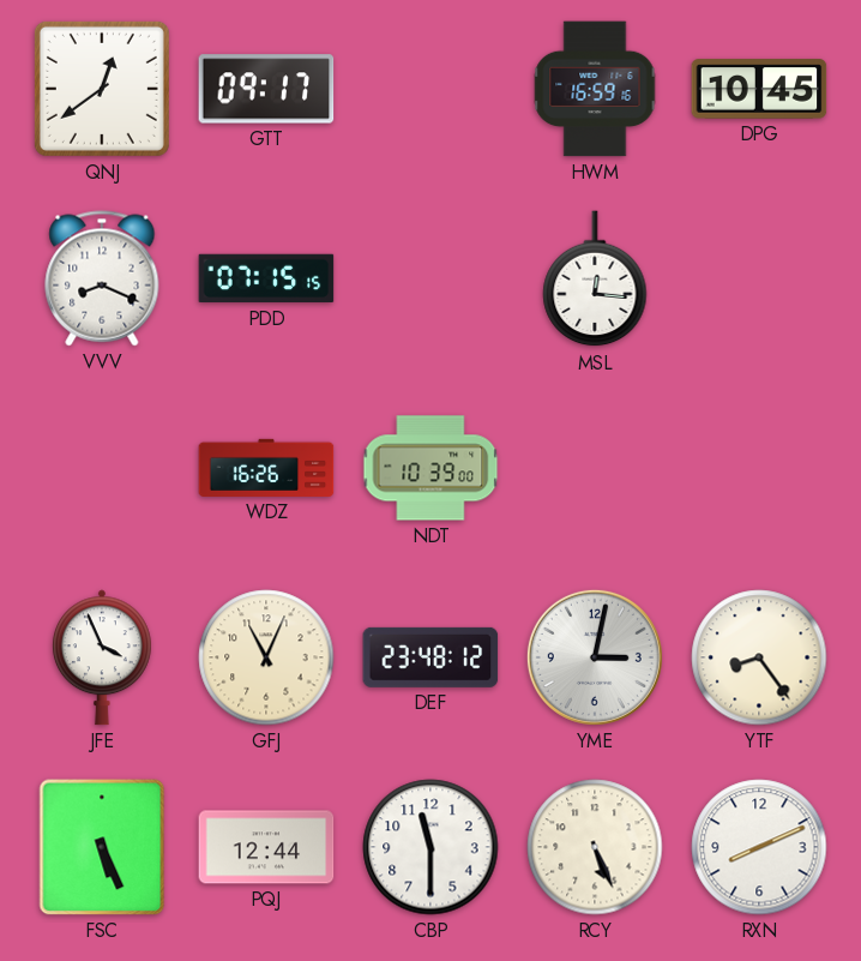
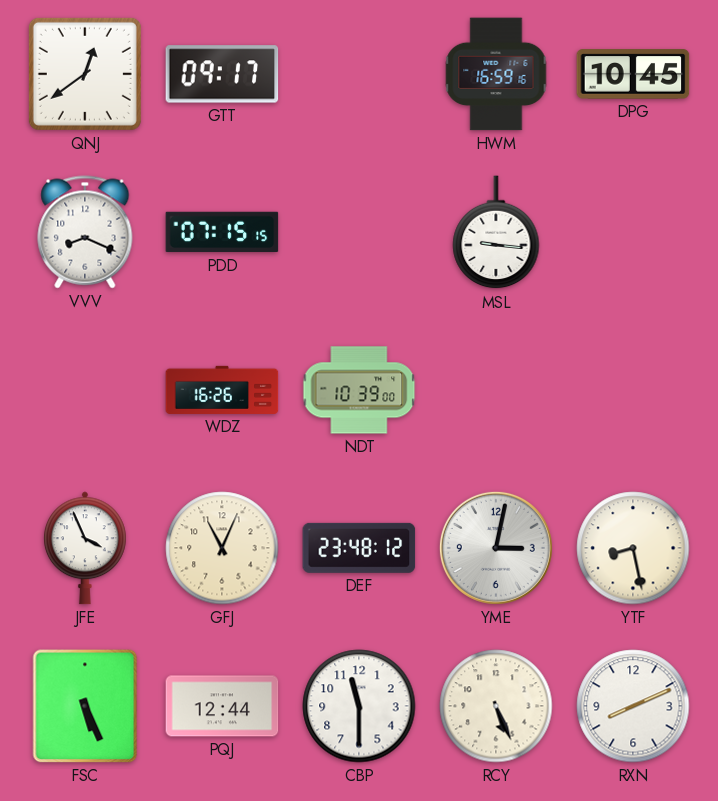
MSL: 12:16 -> 9:16 (496, 233)
YTF: 8:24 -> 8:28 (633, 548)
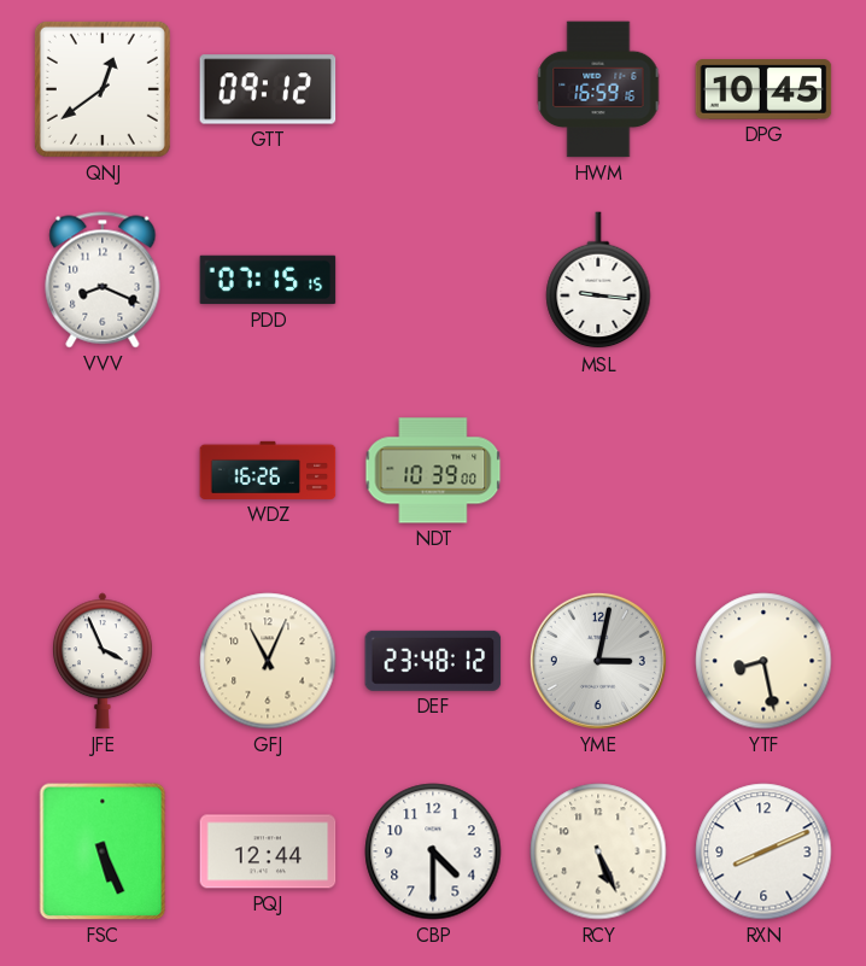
GTT: 09:17 -> 09:12 (268, 89)
CBP: 11:30 -> 4:30 (433, 851)
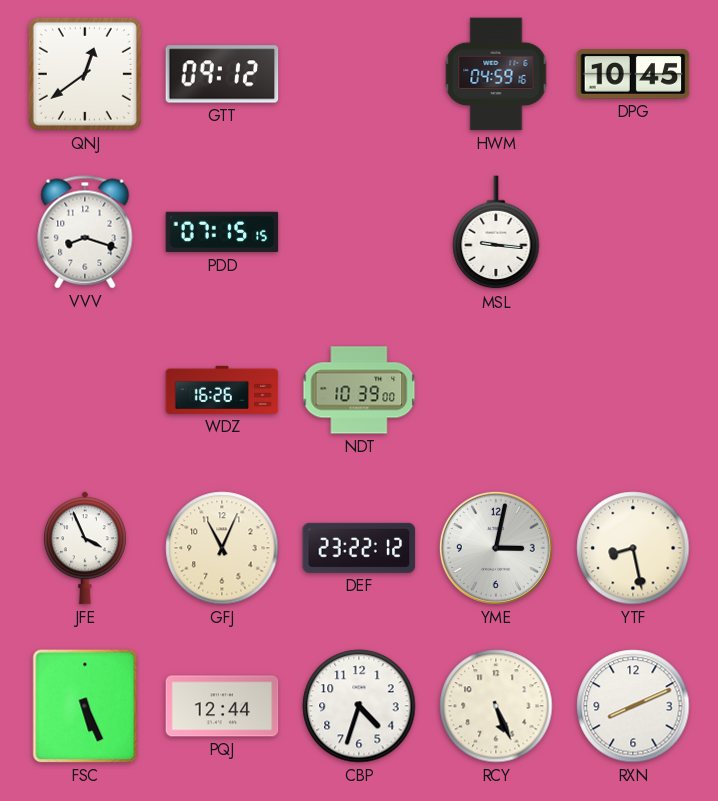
HWM: 16:59 -> 04:59 (496, 74)
VVV: 8:19 -> 8:18 (85, 232)
DEF: 23:48 -> 23:22 (359, 548)
CBP: 4:30 -> 4:33 (359, 706)
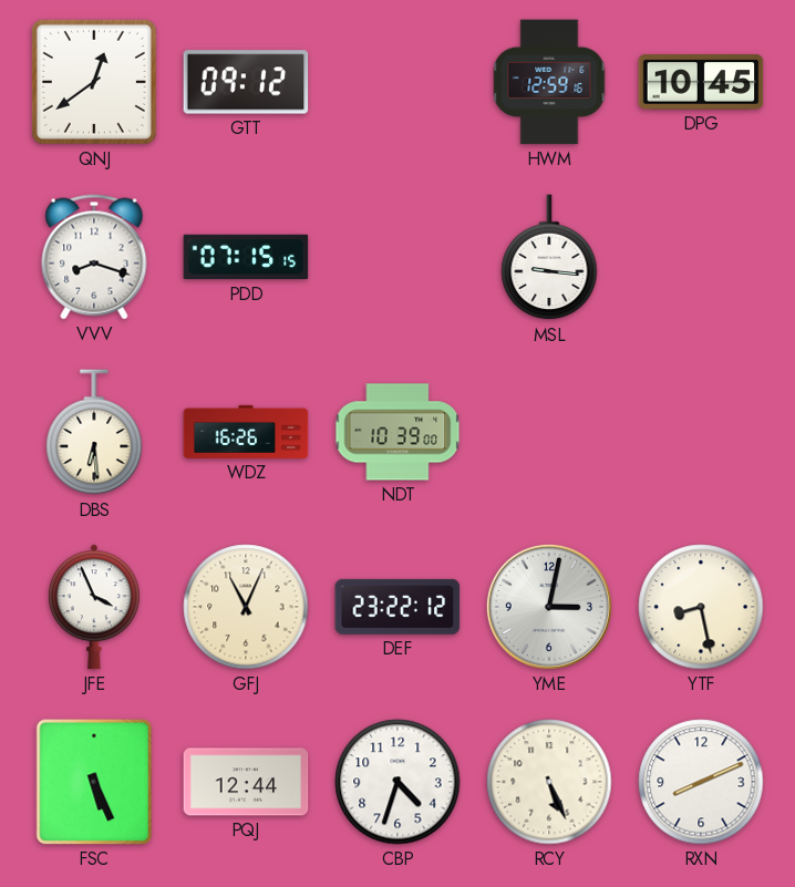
HWM: 04:59 -> 12:59 (549, 82)
DBS: none -> 6:29 (94, 433)
